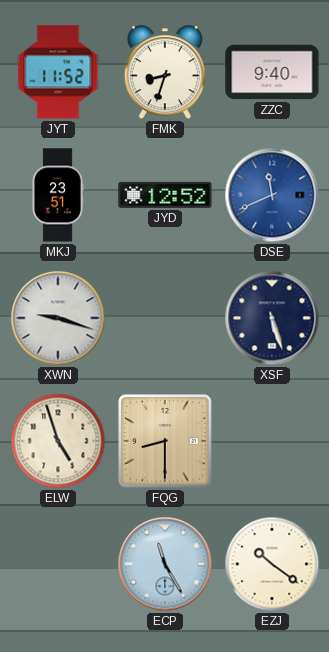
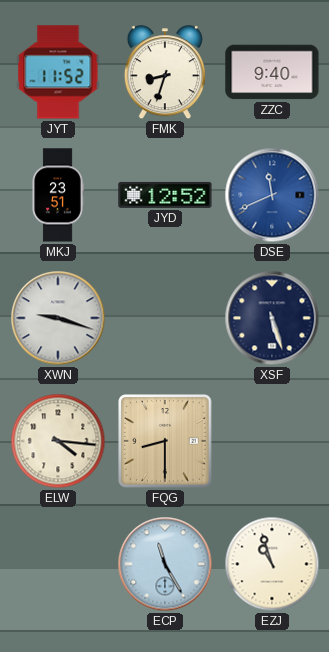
ELW: 4:57 -> 4:16 (58, 441)
EZJ: 10:21 -> 10:57 (272, 564)
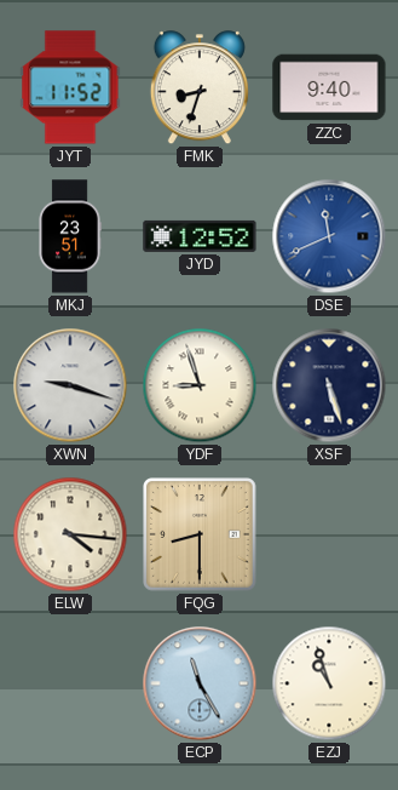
YDF: none -> 8:57 (200, 385)
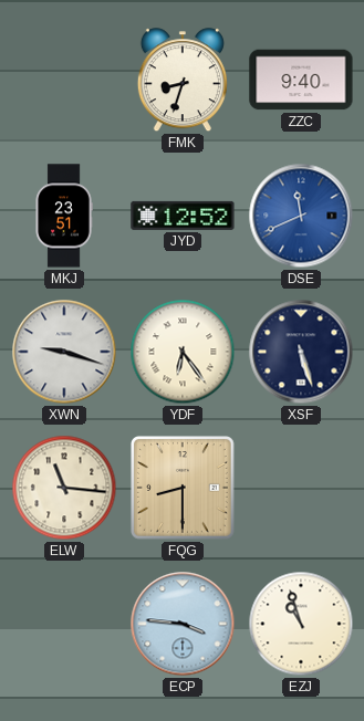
JYT: 11:52 -> none (70, 87)
YDF: 8:57 -> 6:24 (183, 352)
ELW: 4:16 -> 11:16 (64, 488)
ECP: 11:25 -> 3:46 (183, 624)
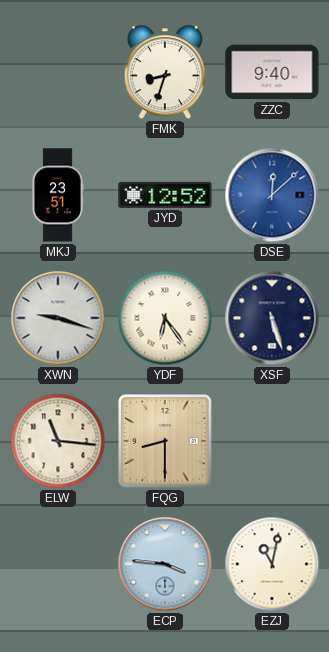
DSE: 11:41 -> 12:08 (272, 195)
EZJ: 10:57 -> 11:02 (272, 564)
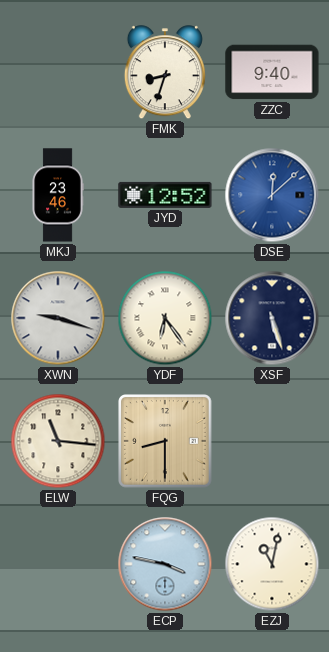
MKJ: 23:51 -> 23:46 (58, 195)
ECP: 3:46 -> 3:47 (165, 564)
